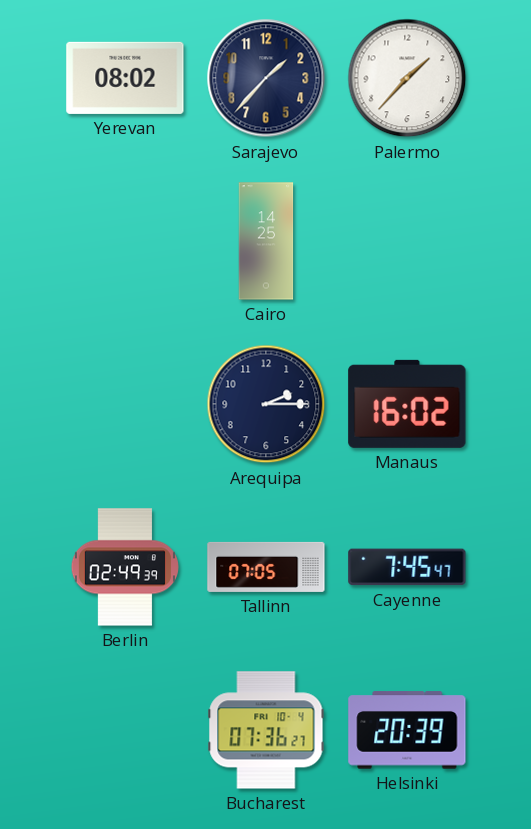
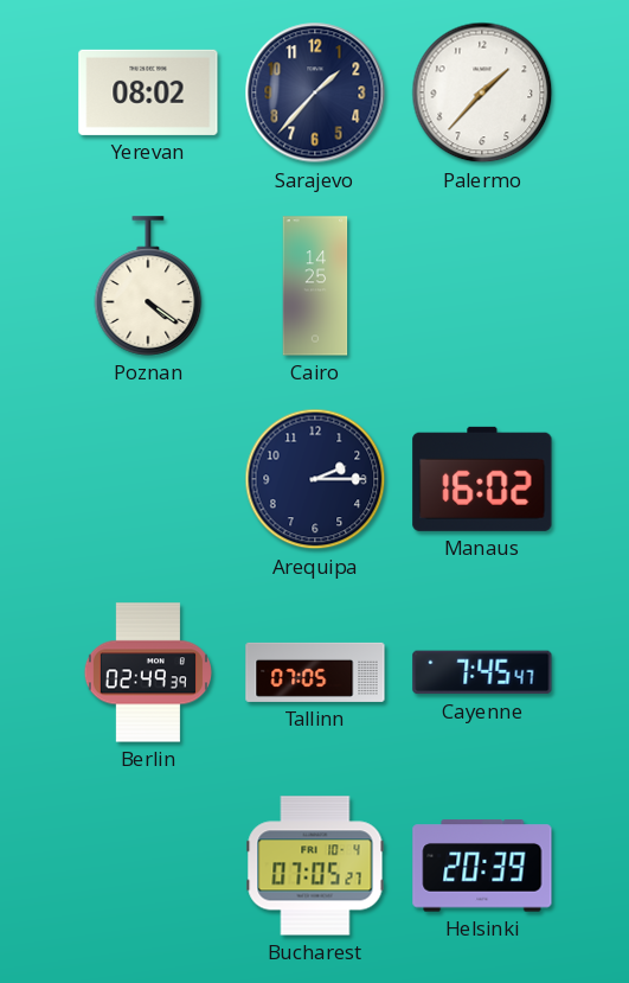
Poznan: none -> 4:21 (148, 286)
Bucharest: 07:36 -> 07:05 (315, 866)
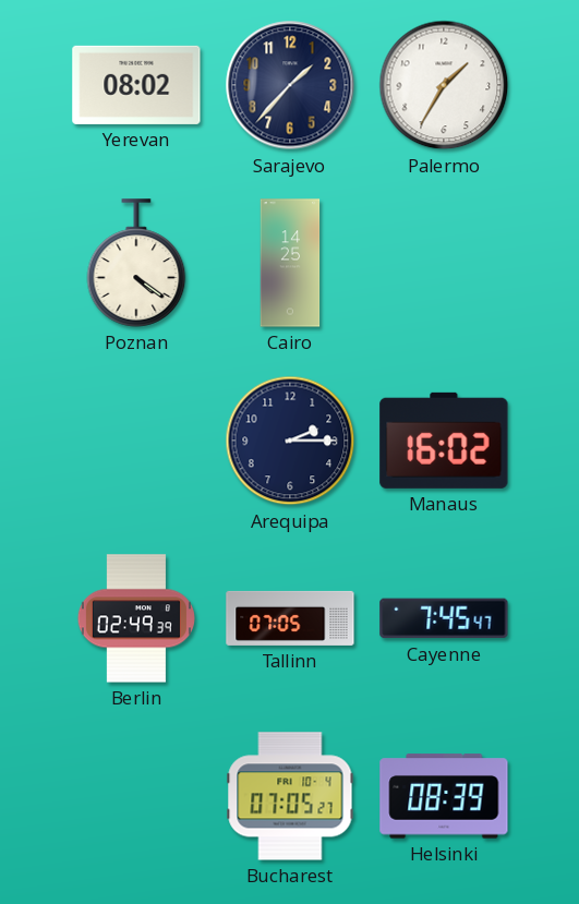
Palermo: 1:37 -> 1:35 (444, 85)
Helsinki: 20:39 -> 08:39 (444, 796)
